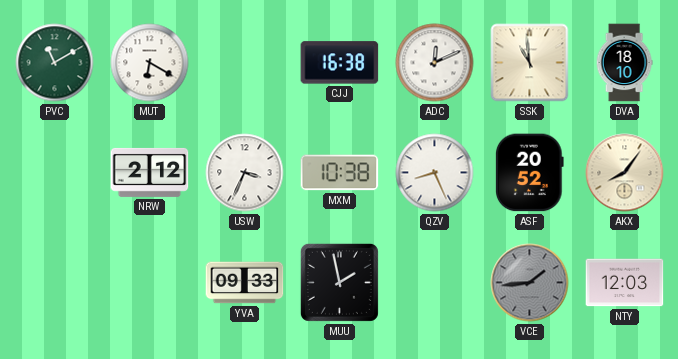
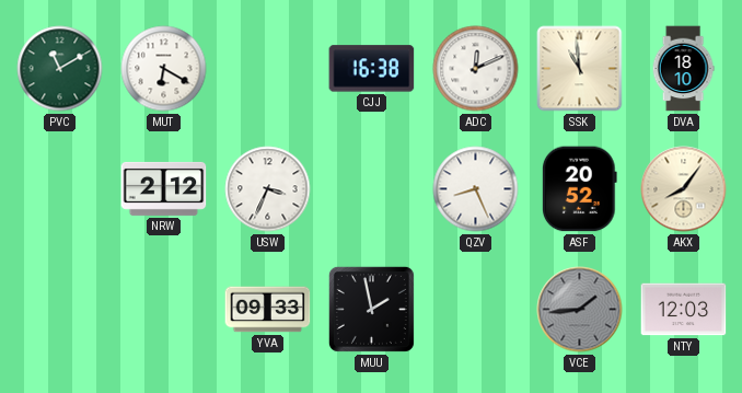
MXM: 10:38 -> none (340, 173)
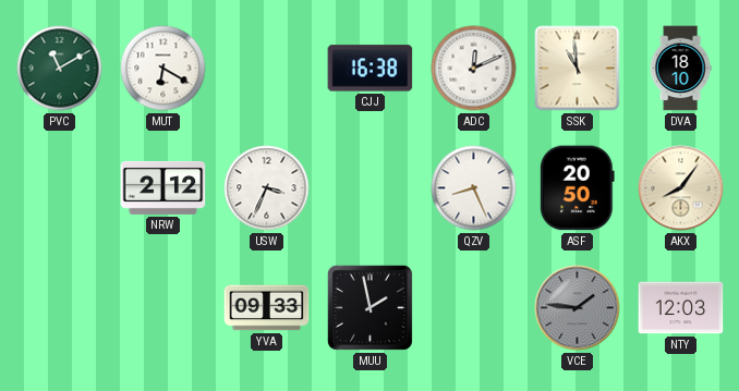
ASF: 20:52 -> 20:50 (577, 188)
VCE: 1:44 -> 1:46 (578, 308)
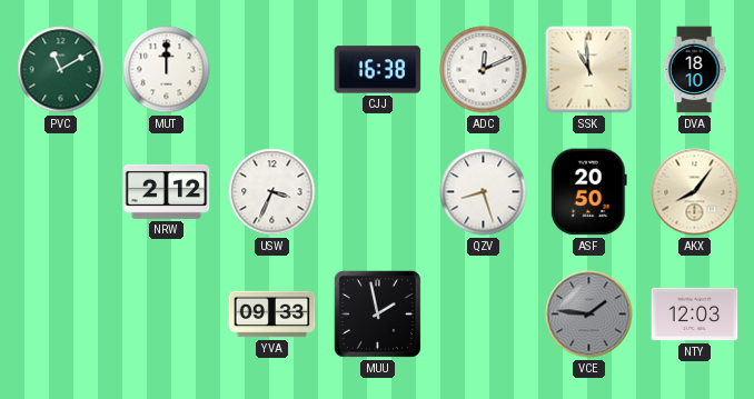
MUT: 6:20 -> 12:00 (167, 70)
QZV: 8:26 -> 8:27 (484, 192)
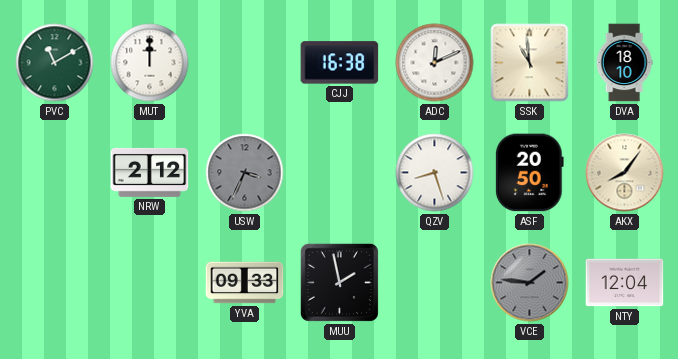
USW dial: white -> grey (245, 173)
NTY: 12:03 -> 12:04 (625, 283)
